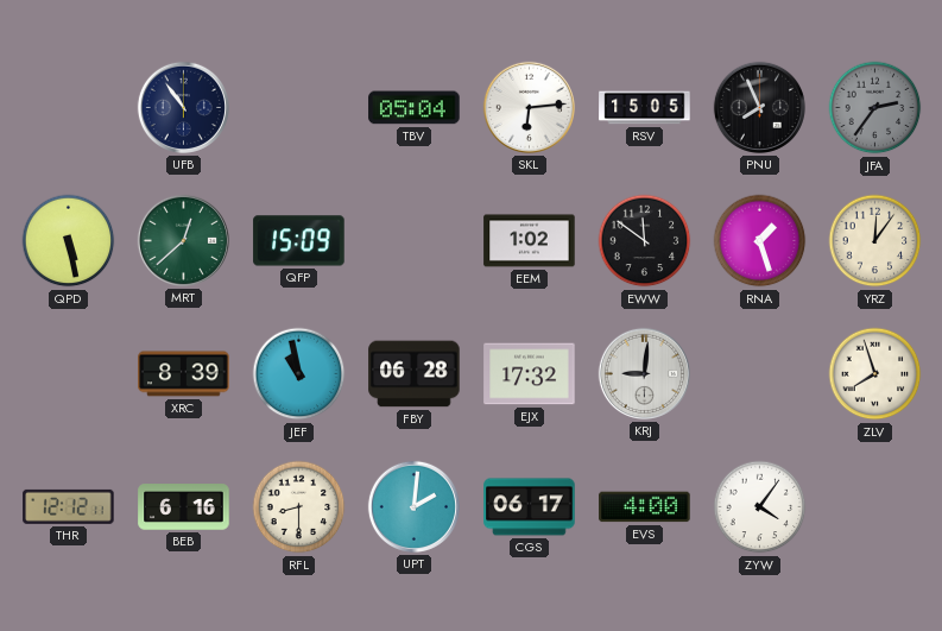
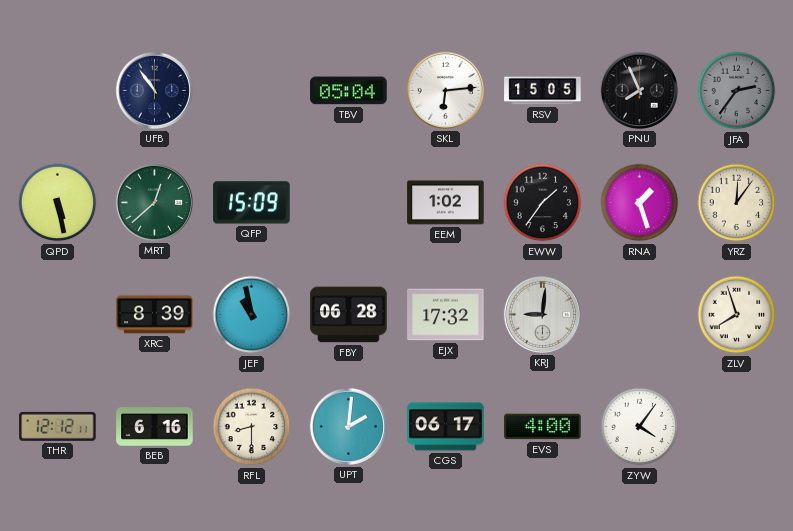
EWW: 11:51 -> 1:36 (543, 203)
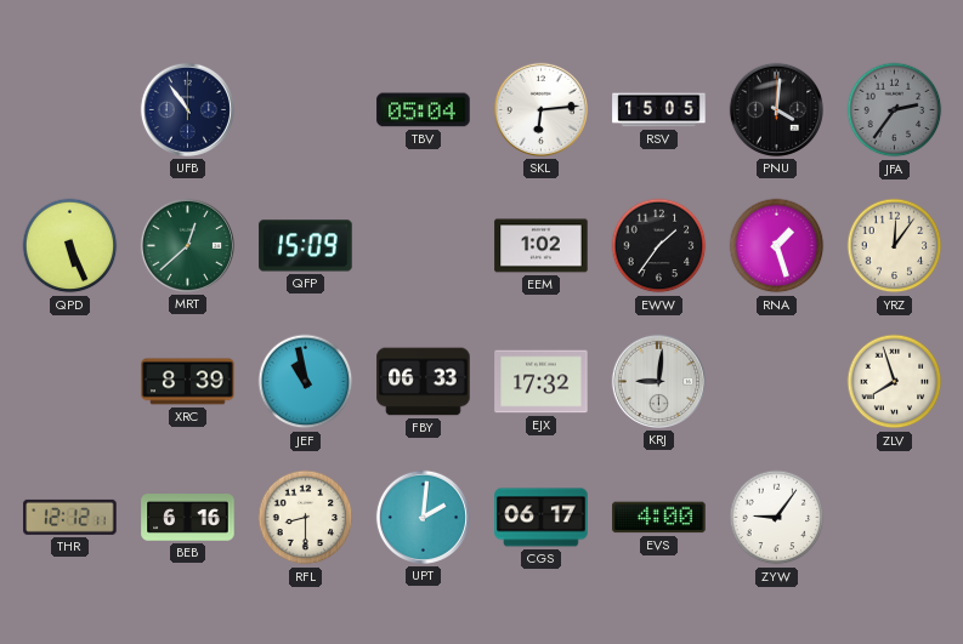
PNU: 7:56 -> 4:01 (776, 109)
QPD: 5:28 -> 5:26 (70, 246)
FBY: 06:28 -> 06:33 (424, 382)
ZYW: 4:06 -> 9:06 (777, 518)
